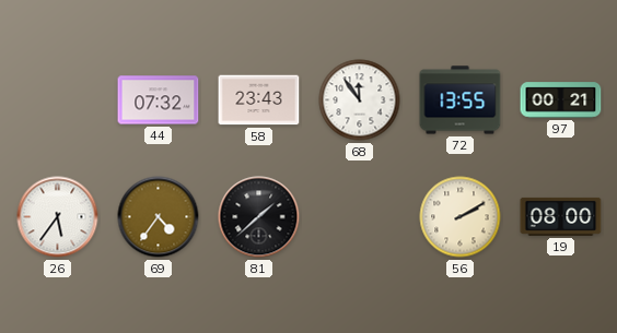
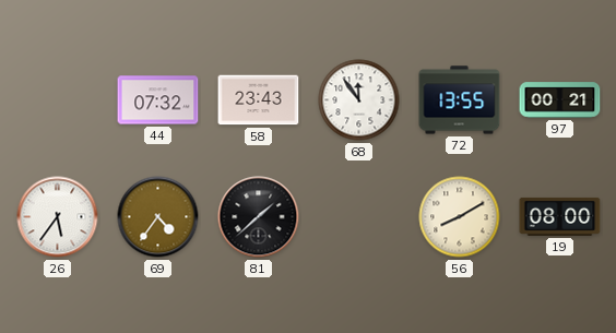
56: 2:10 -> 8:10 (460, 217)
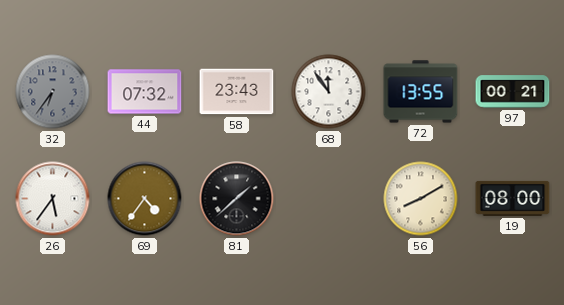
32: none -> 6:36 (53, 92)
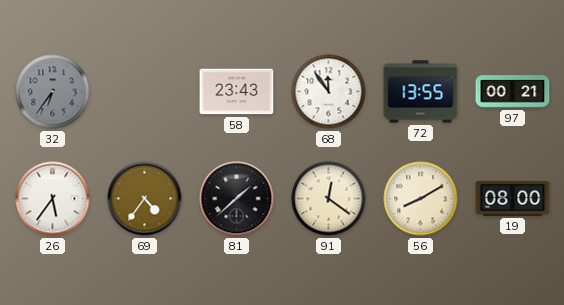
44: 07:32 -> none (145, 92)
91: none -> 12:21 (329, 199)
